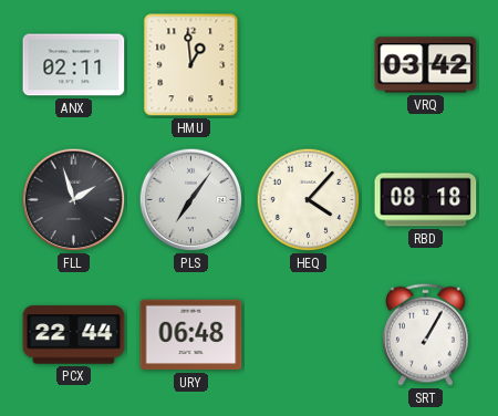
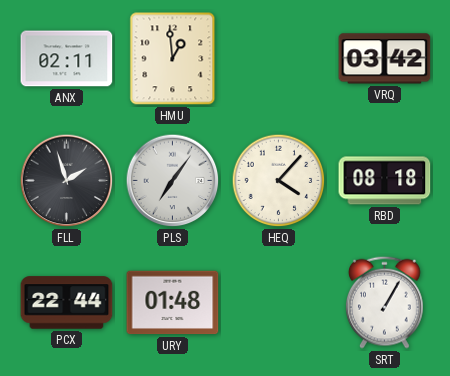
URY: 06:48 -> 01:48 (173, 303)
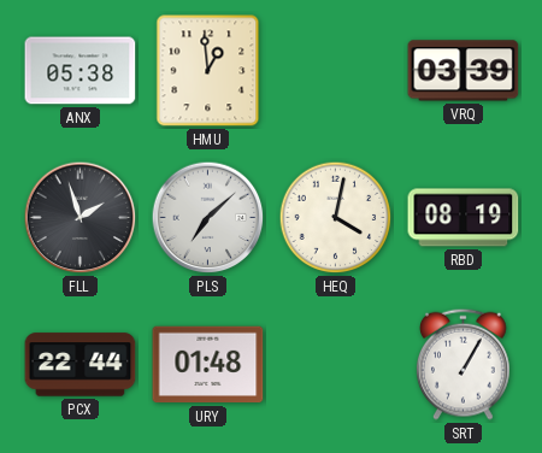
ANX: 02:11 -> 05:38 (81, 71)
VRQ: 03:42 -> 03:39 (464, 71)
PLS: 7:06 -> 7:08 (208, 218)
HEQ: 4:07 -> 4:02 (336, 218)
RBD: 08:18 -> 08:19 (464, 218)
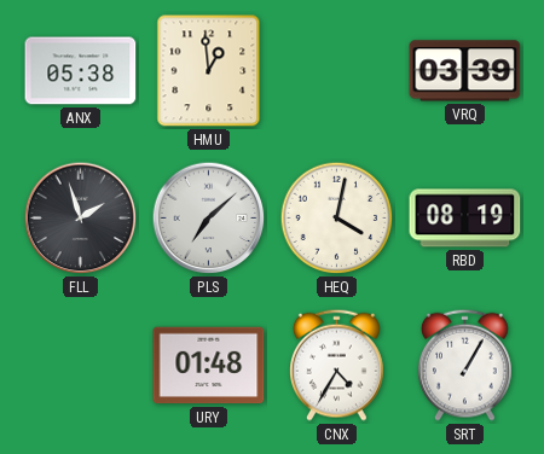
PCX: 22:44 -> none (81, 365)
CNX: none -> 4:35 (337, 365)
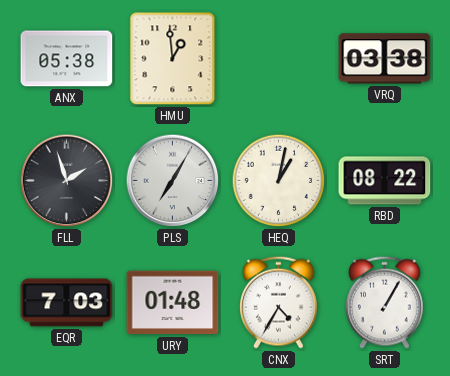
VRQ: 03:39 -> 03:38 (385, 59)
PLS: 7:08 -> 7:05 (173, 181)
HEQ: 4:02 -> 1:02 (279, 181)
RBD: 08:19 -> 08:22 (385, 181)
EQR: none -> 7:03 (67, 303)
